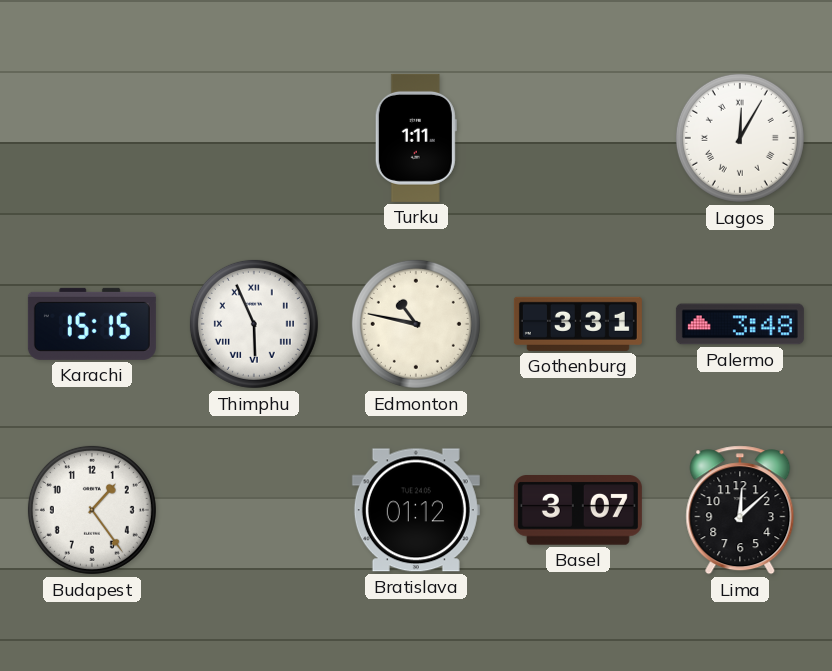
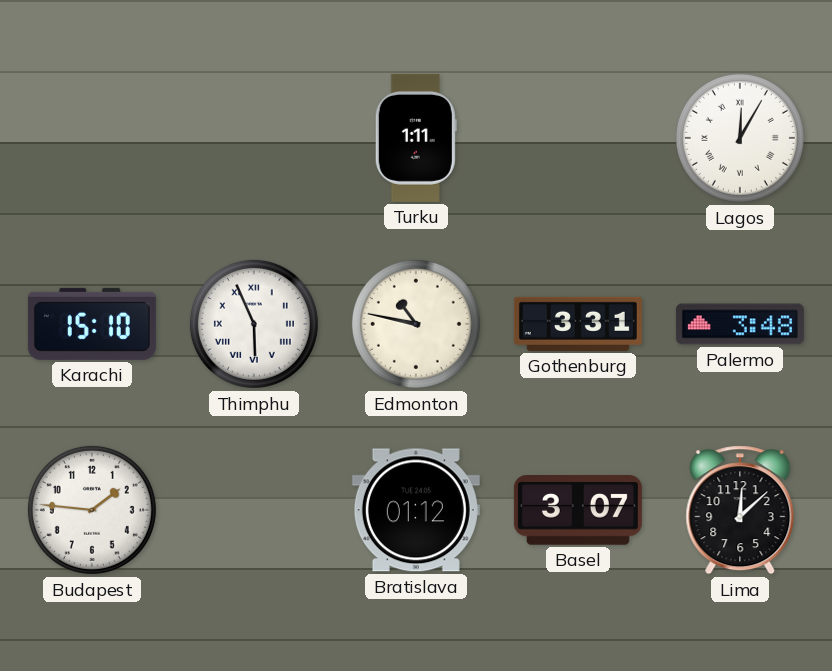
Karachi: 15:15 -> 15:10 (92, 324)
Budapest: 1:24 -> 1:46 (92, 510)
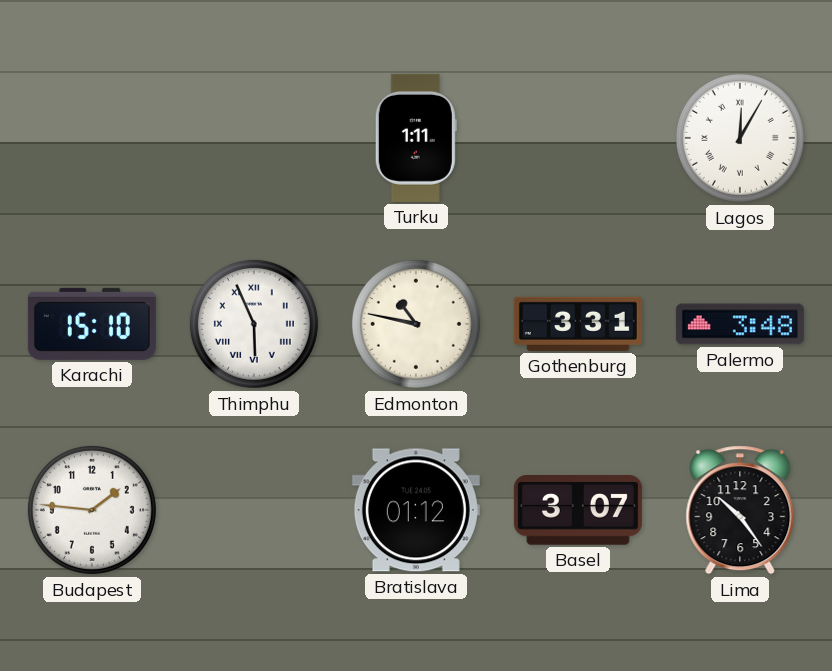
Lima: 12:08 -> 10:24 (740, 510)
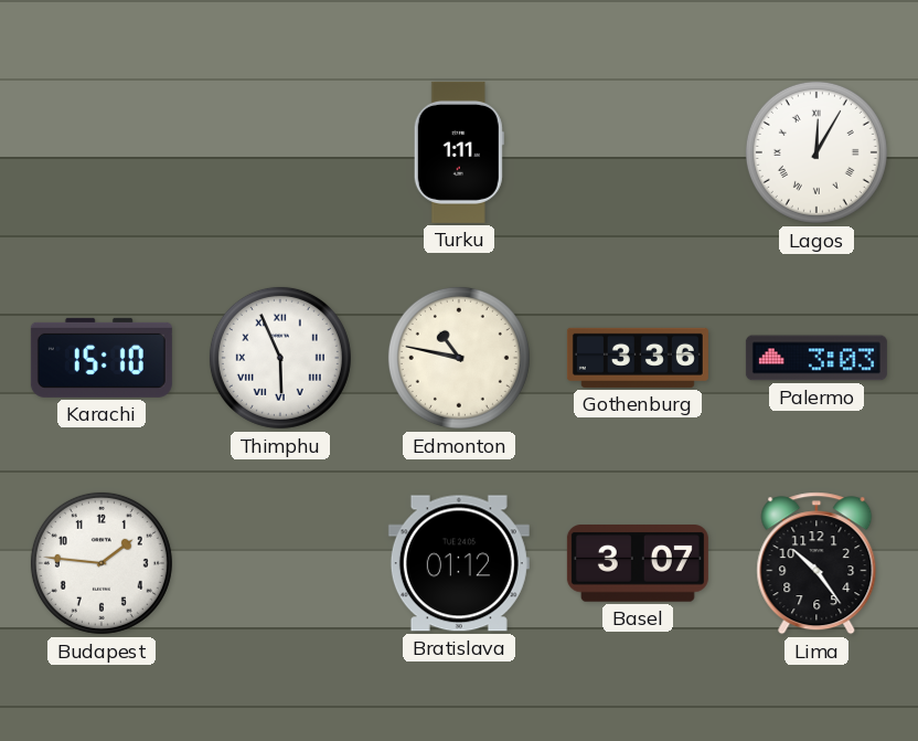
Gothenburg: 3:31 -> 3:36 (638, 358)
Palermo: 3:48 -> 3:03 (816, 358)
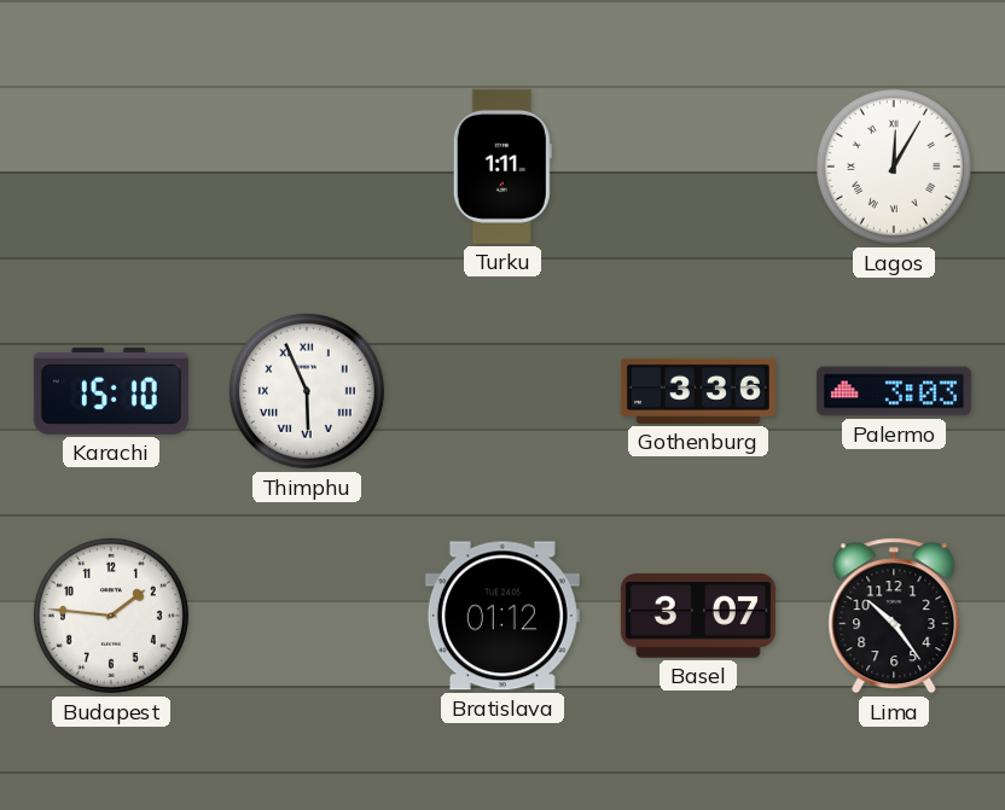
Edmonton: 10:47 -> none (459, 358)
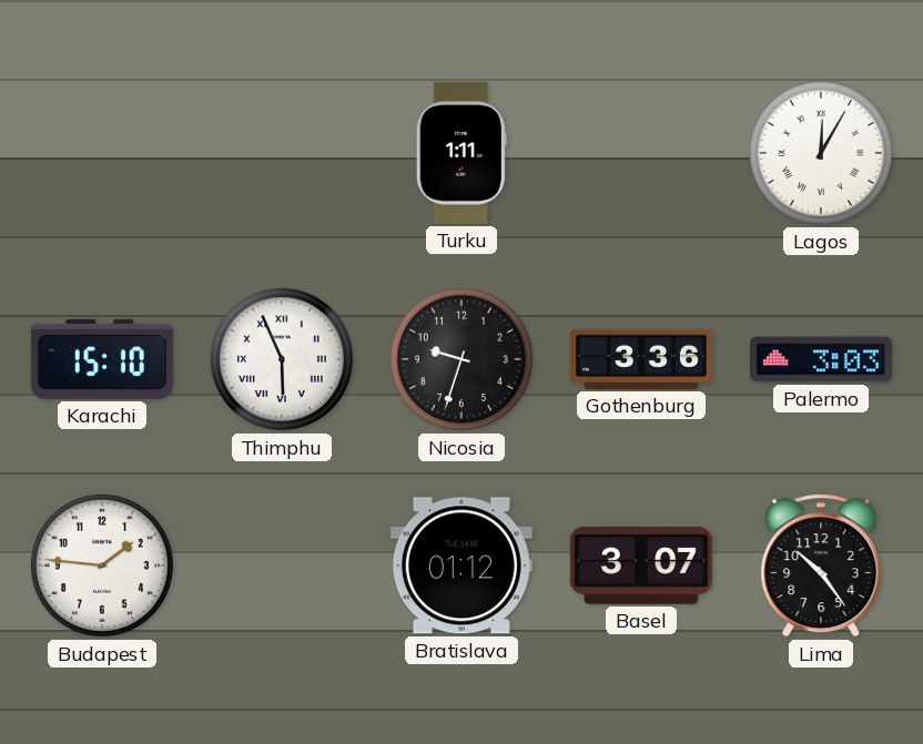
Nicosia: none -> 9:33 (461, 359)
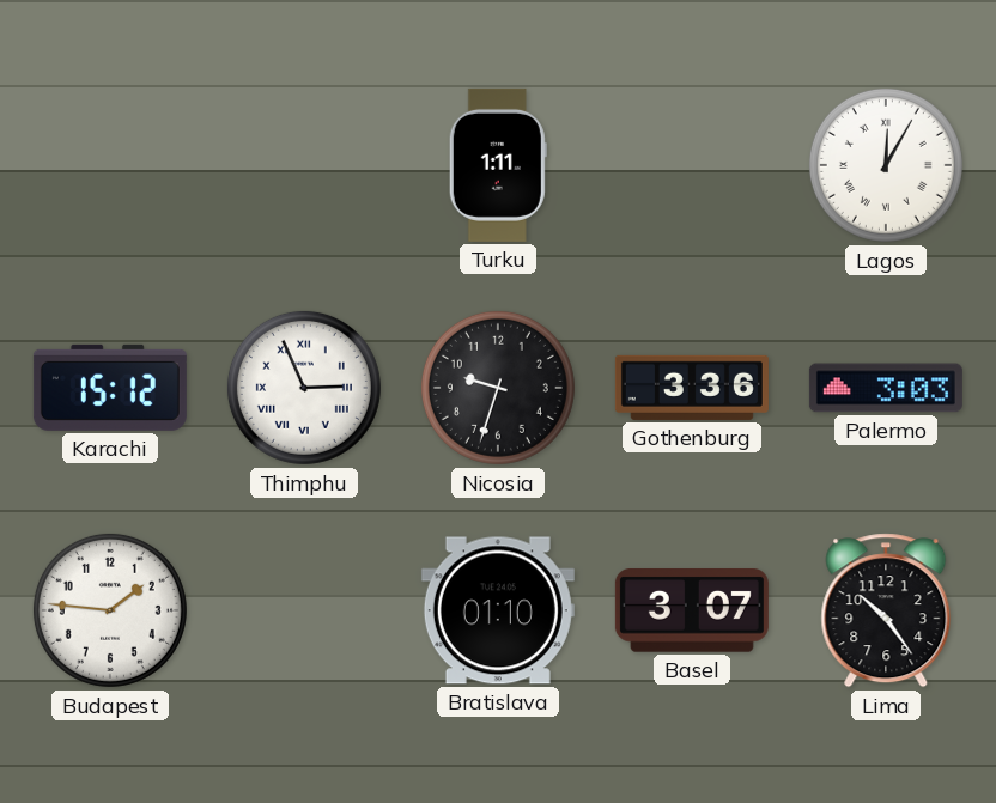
Karachi: 15:10 -> 15:12 (110, 388)
Thimphu: 5:56 -> 2:56 (304, 388)
Bratislava: 01:12 -> 01:10 (498, 610)
